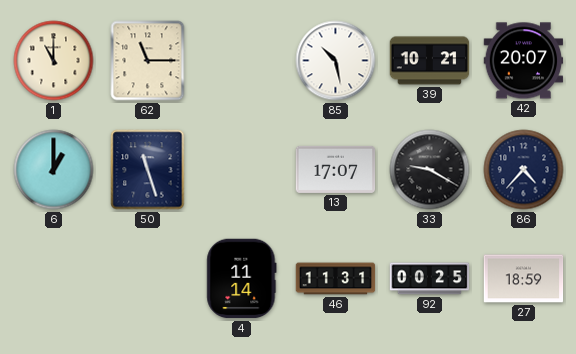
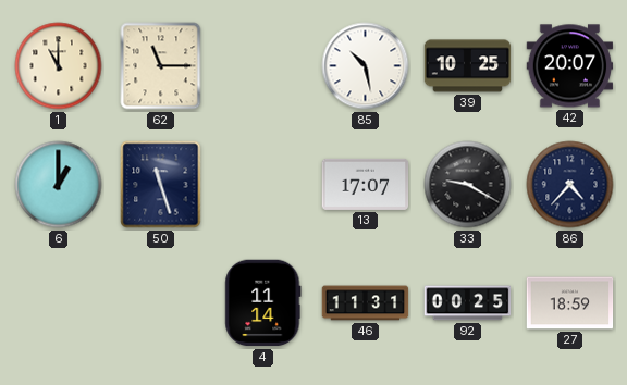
39: 10:21 -> 10:25 (468, 66)
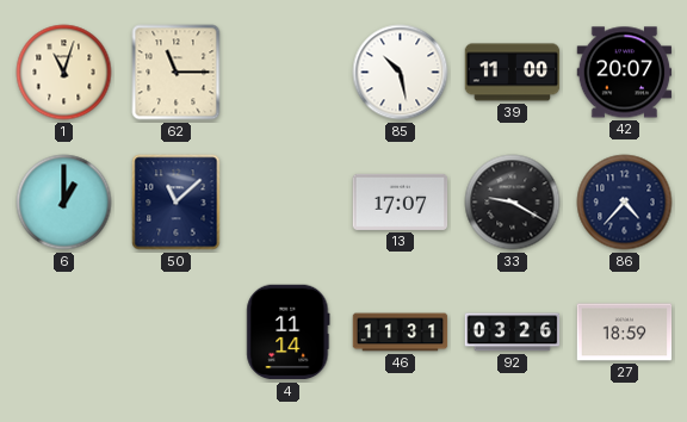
1: 11:00 -> 11:03 (64, 73)
39: 10:25 -> 11:00 (513, 73)
50: 11:27 -> 11:08 (177, 203)
92: 00:25 -> 03:26 (513, 333)
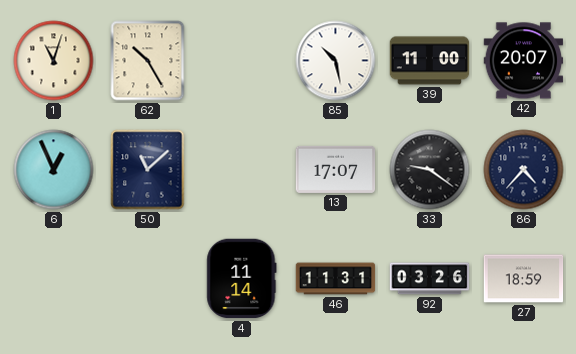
62: 11:15 -> 10:25 (148, 61)
6: 1:00 -> 12:56 (54, 170)
33: 9:20 -> 9:21 (430, 170)
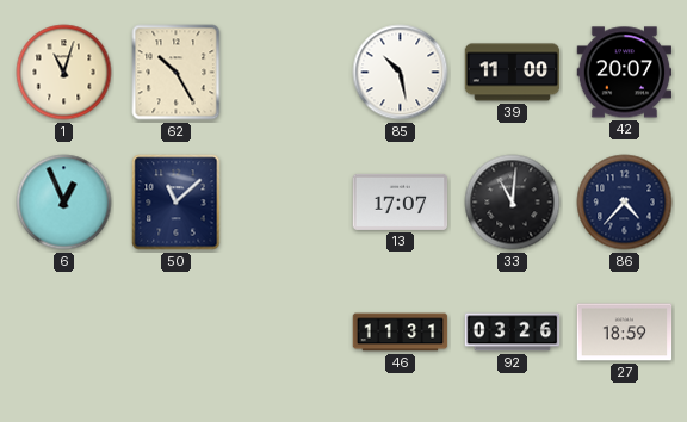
33: 9:21 -> 11:01 (513, 203)
4: 11:14 -> none (242, 279)
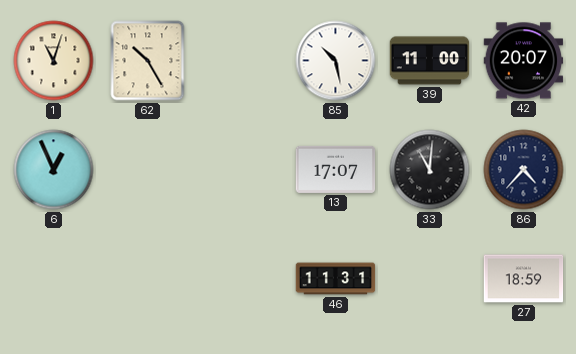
50: 11:08 -> none (177, 203)
92: 03:26 -> none (513, 333)
